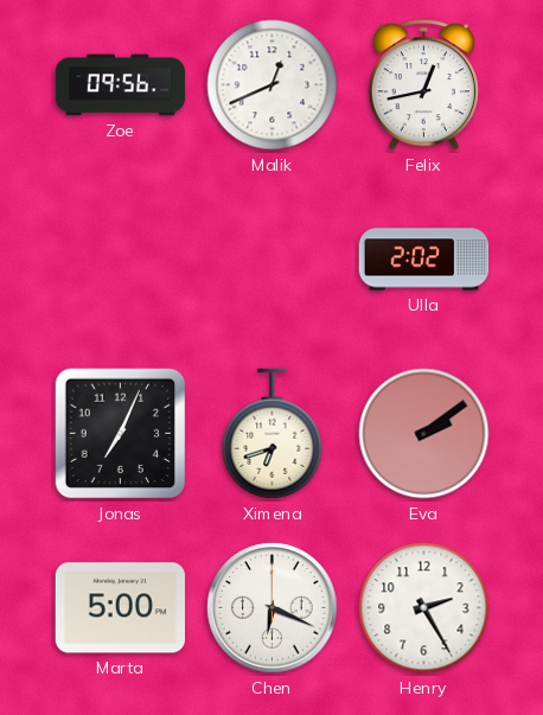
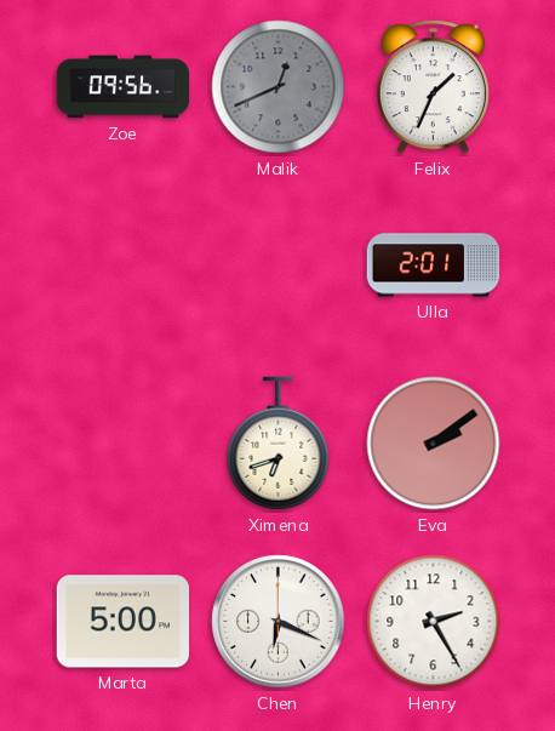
Malik dial: white -> grey (279, 87)
Felix: 12:43 -> 1:34 (433, 87)
Ulla: 2:02 -> 2:01 (434, 265)
Jonas: 7:04 -> none (121, 434)
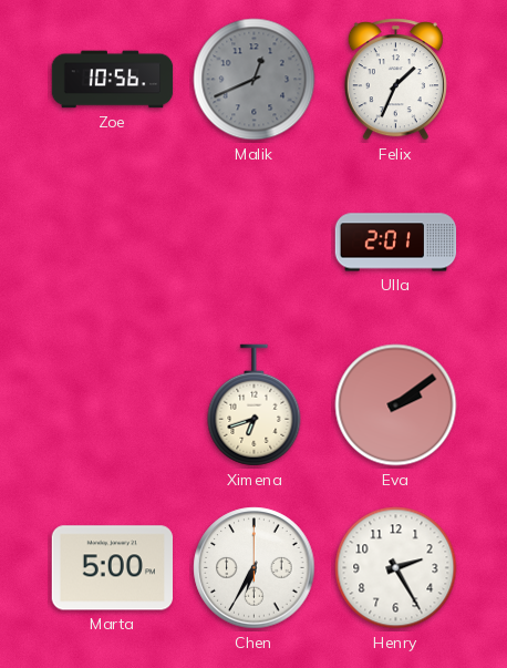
Zoe: 09:56 -> 10:56 (113, 80)
Chen: 6:19 -> 6:35 (255, 568)
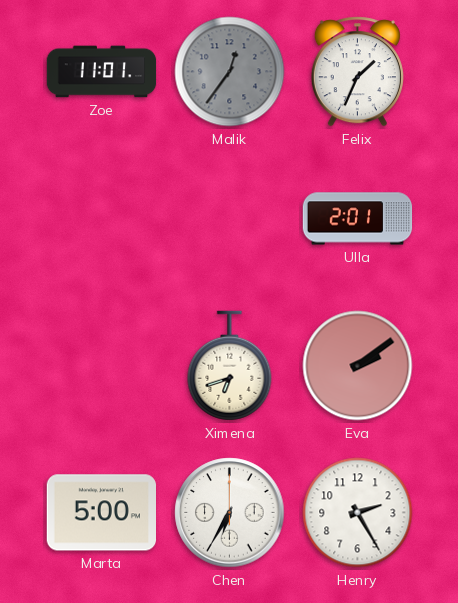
Zoe: 10:56 -> 11:01 (102, 72)
Malik: 12:41 -> 12:36 (230, 72)
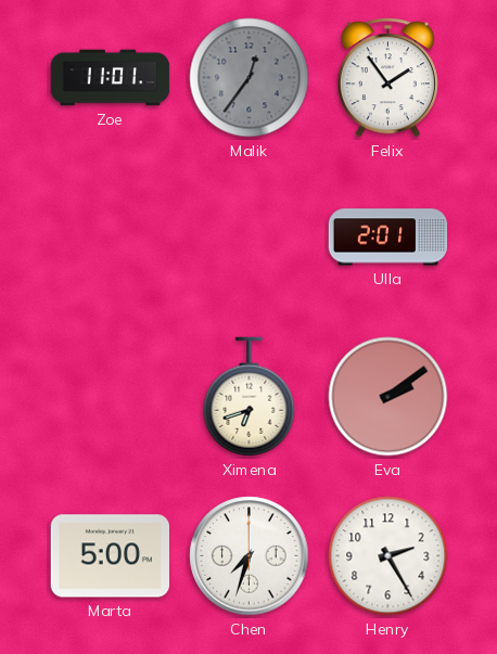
Felix: 1:34 -> 1:54 (387, 78)
Chen: 6:35 -> 7:33 (250, 556)
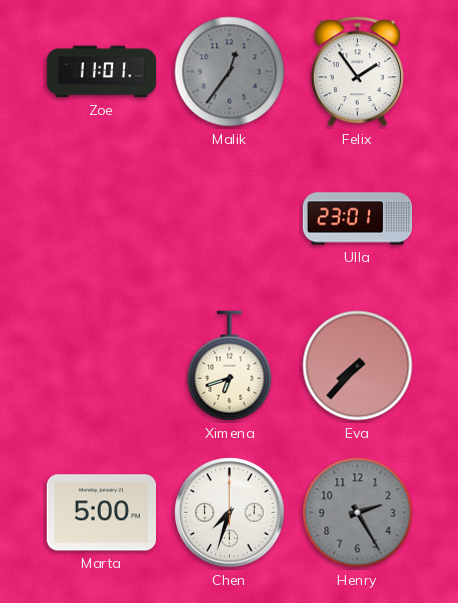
Ulla: 2:01 -> 23:01 (358, 219)
Eva: 2:09 -> 7:37 (358, 366)
Henry dial: white -> grey (358, 513)
